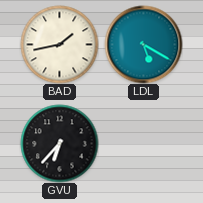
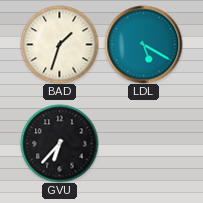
BAD: 1:43 -> 1:33 (59, 44)
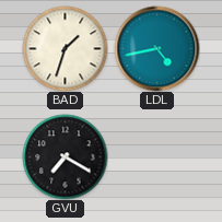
LDL: 5:20 -> 4:43 (156, 48)
GVU: 6:37 -> 7:20 (65, 156)
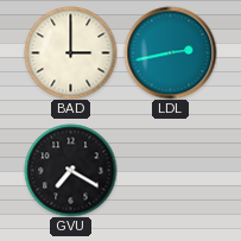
BAD: 1:33 -> 3:00 (70, 52)
LDL: 4:43 -> 2:43 (170, 52)
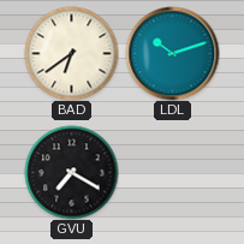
BAD: 3:00 -> 6:39 (71, 53)
LDL: 2:43 -> 10:12 (172, 53)
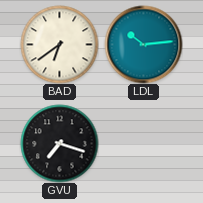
LDL: 10:12 -> 10:14 (143, 44)
GVU: 7:20 -> 7:18 (59, 143)
